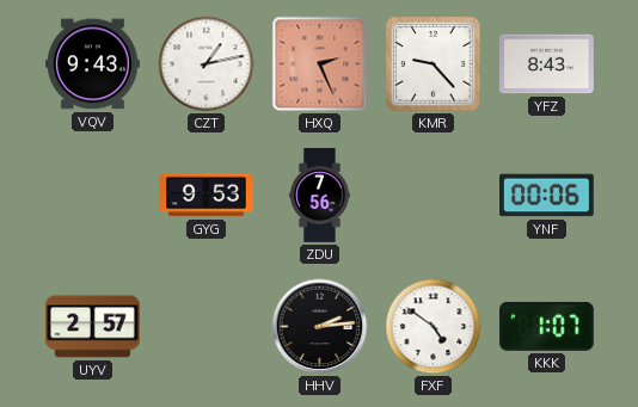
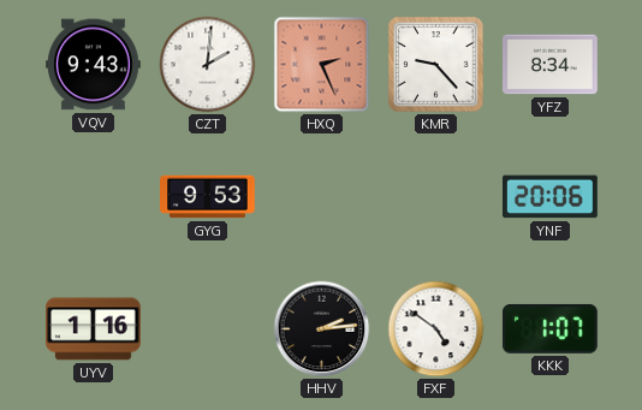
CZT: 1:13 -> 2:01 (208, 65)
YFZ: 8:43 -> 8:34 (551, 65)
ZDU: 7:56 -> none (320, 196)
YNF: 00:06 -> 20:06 (551, 197)
UYV: 2:57 -> 1:16 (94, 329)
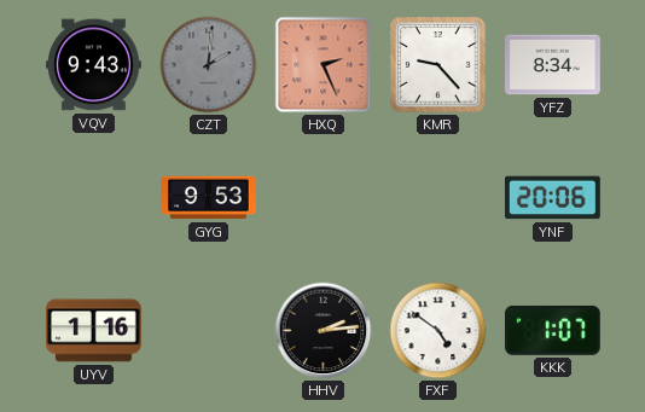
CZT dial: white -> grey (209, 65)
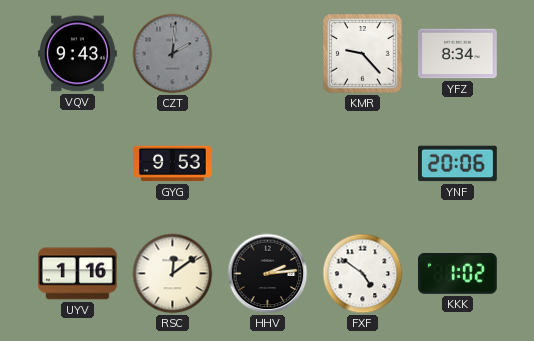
HXQ: 2:26 -> none (324, 65)
RSC: none -> 12:09 (173, 274)
KKK: 1:07 -> 1:02 (457, 273)
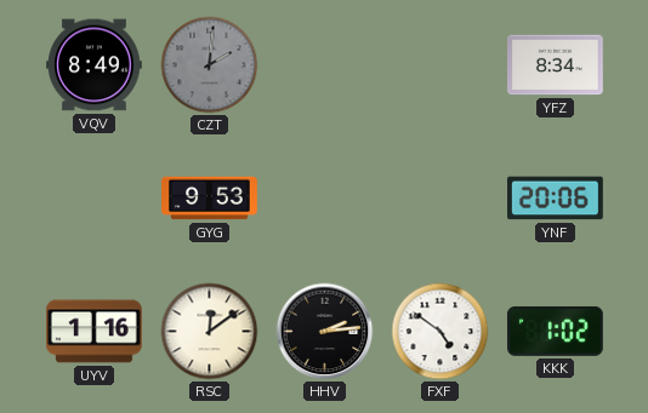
VQV: 9:43 -> 8:49 (95, 65)
KMR: 9:23 -> none (363, 54)
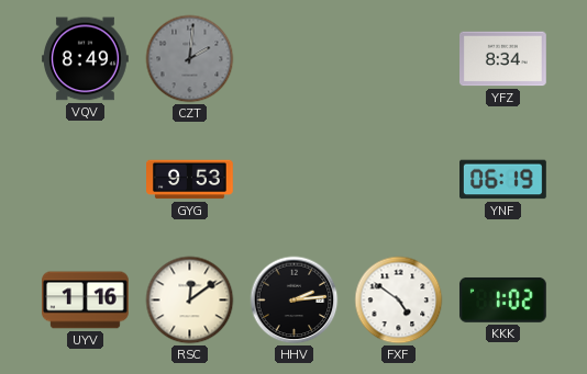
YNF: 20:06 -> 06:19 (503, 180)
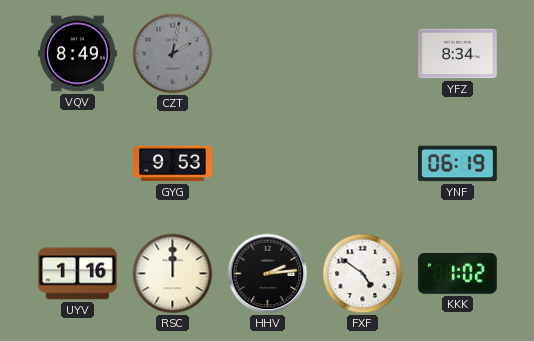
CZT: 2:01 -> 2:02 (173, 54)
RSC: 12:09 -> 12:00 (173, 274)
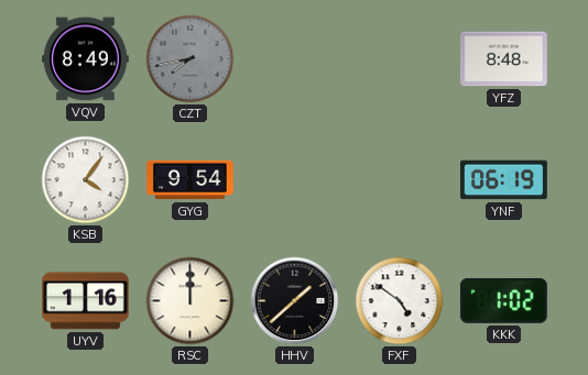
CZT: 2:02 -> 7:43 (190, 59)
YFZ: 8:34 -> 8:48 (504, 59)
KSB: none -> 4:06 (86, 180)
GYG: 9:53 -> 9:54 (190, 180)
HHV: 2:14 -> 1:38 (295, 301)
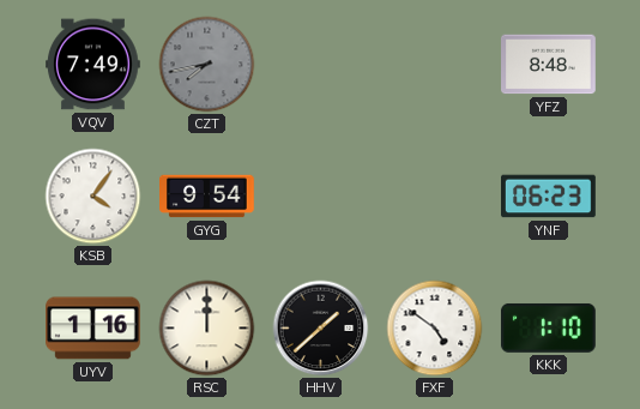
VQV: 8:49 -> 7:49 (93, 65)
YNF: 06:19 -> 06:23 (549, 197)
KKK: 1:02 -> 1:10 (548, 327)
